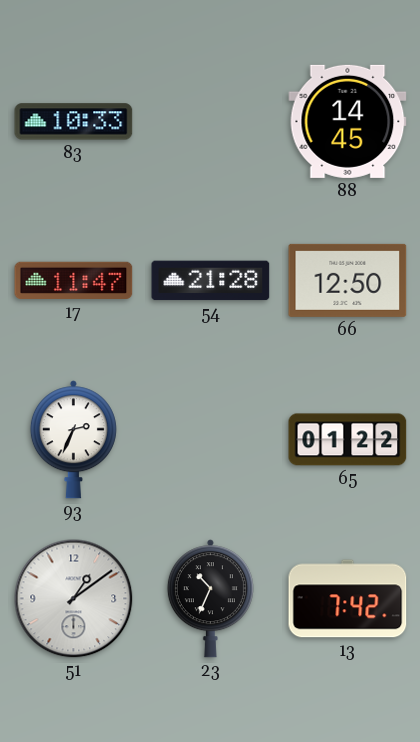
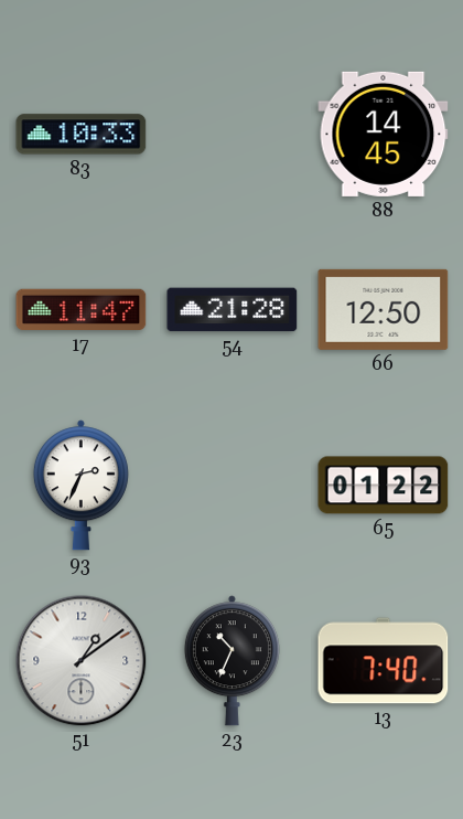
13: 7:42 -> 7:40 (384, 661)
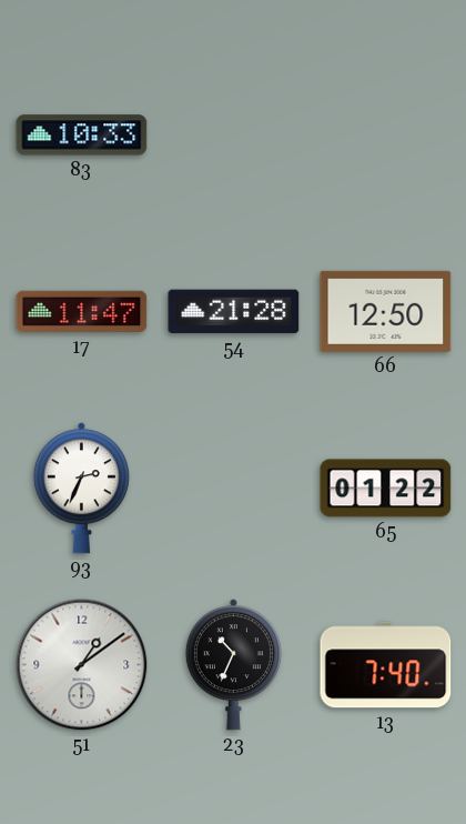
88: 14:45 -> none (384, 134)
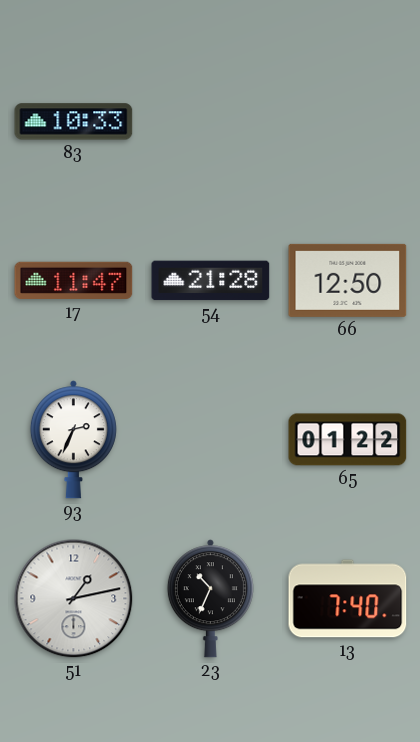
51: 1:09 -> 1:13 (74, 599)
